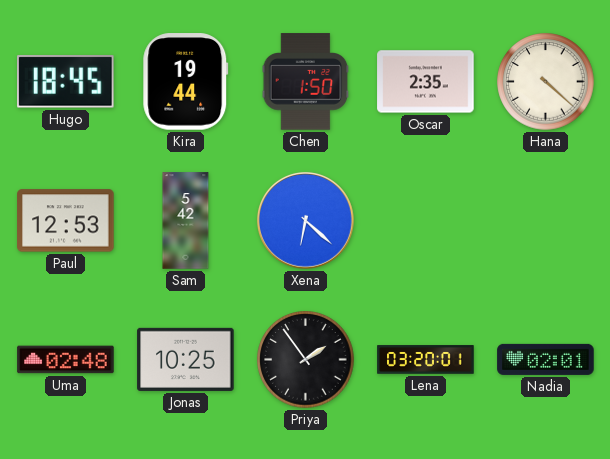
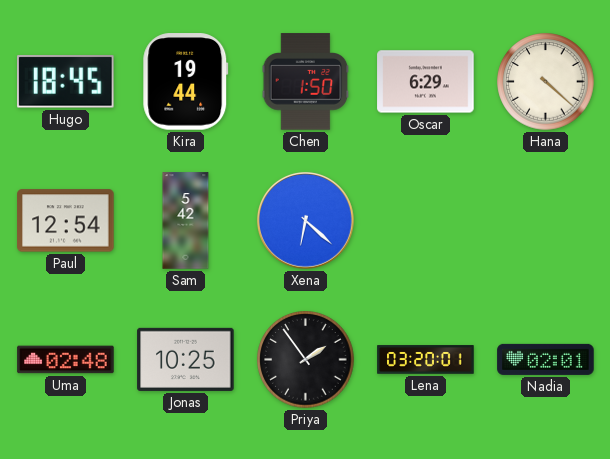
Oscar: 2:35 -> 6:29 (426, 82)
Paul: 12:53 -> 12:54 (66, 221)
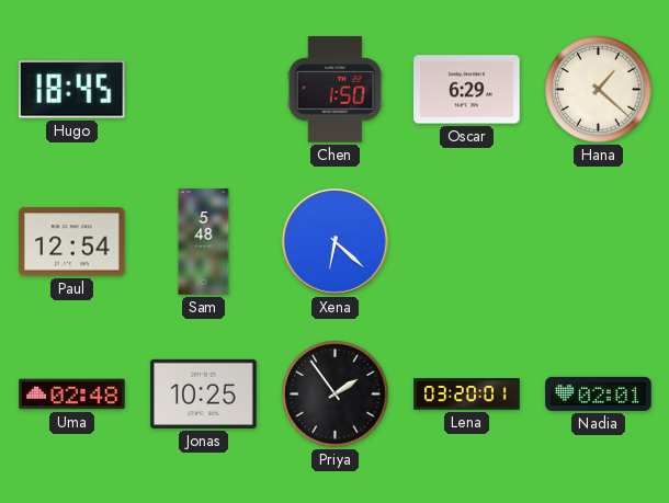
Kira: 19:44 -> none (186, 82)
Hana: 4:22 -> 1:22 (599, 90)
Sam: 5:42 -> 5:48 (204, 242)
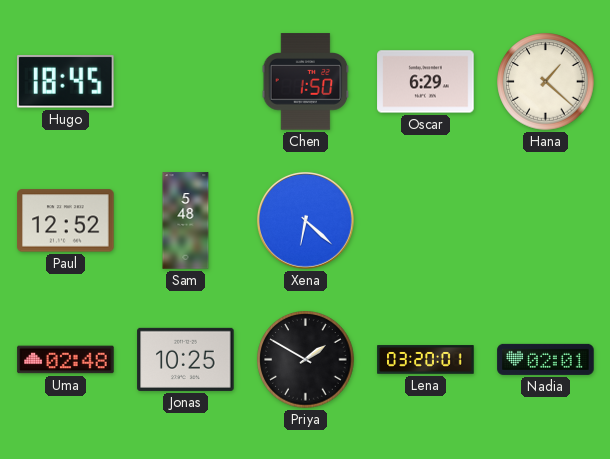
Paul: 12:54 -> 12:52 (66, 221)
Priya: 1:54 -> 1:50 (306, 360)
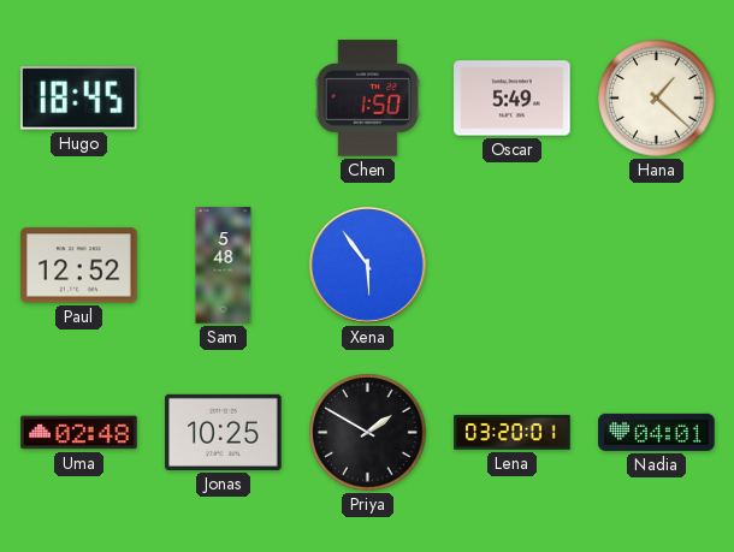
Oscar: 6:29 -> 5:49 (513, 99)
Xena: 6:22 -> 5:54 (367, 265)
Nadia: 02:01 -> 04:01 (657, 432)
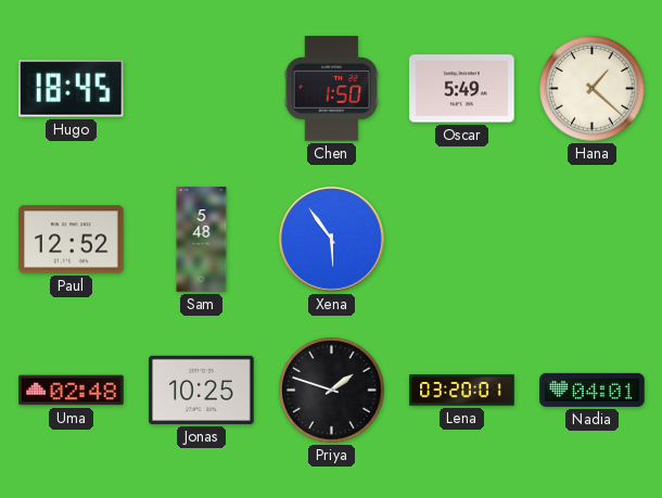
Priya: 1:50 -> 1:48 (332, 391)
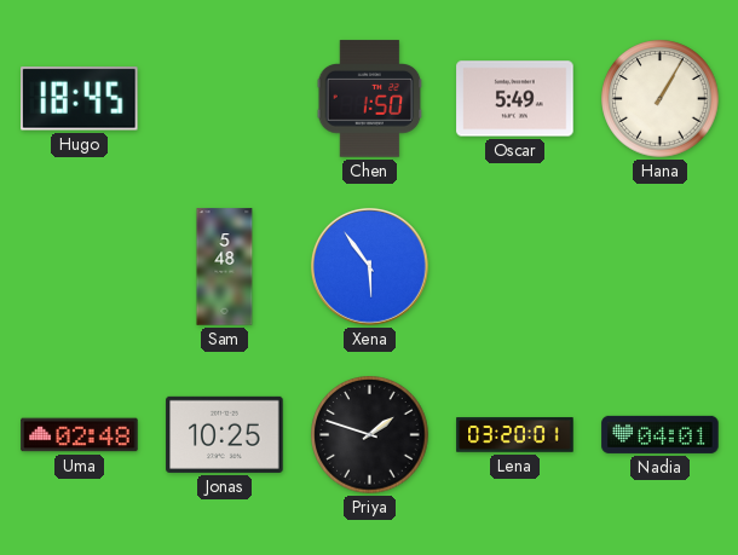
Hana: 1:22 -> 1:05 (661, 99)
Paul: 12:52 -> none (72, 240)
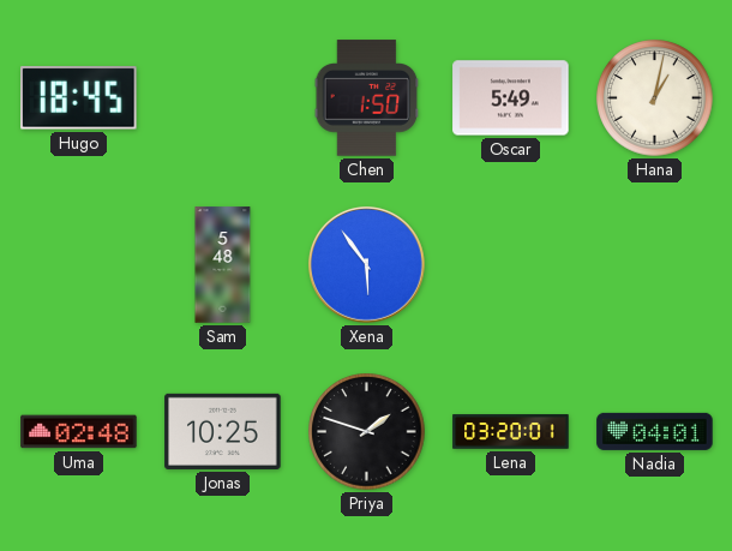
Hana: 1:05 -> 1:02 (655, 98)
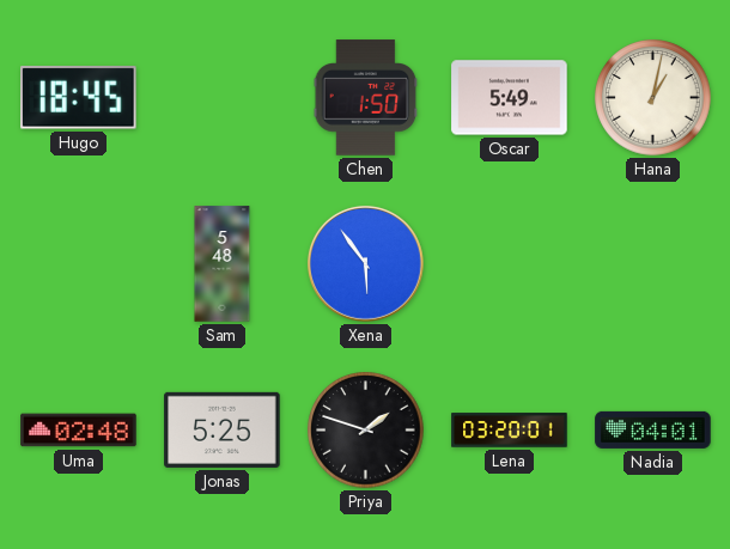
Jonas: 10:25 -> 5:25 (223, 429)
